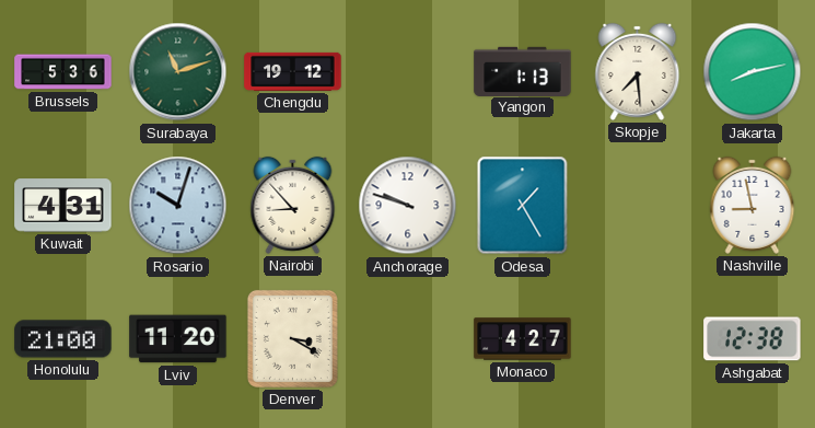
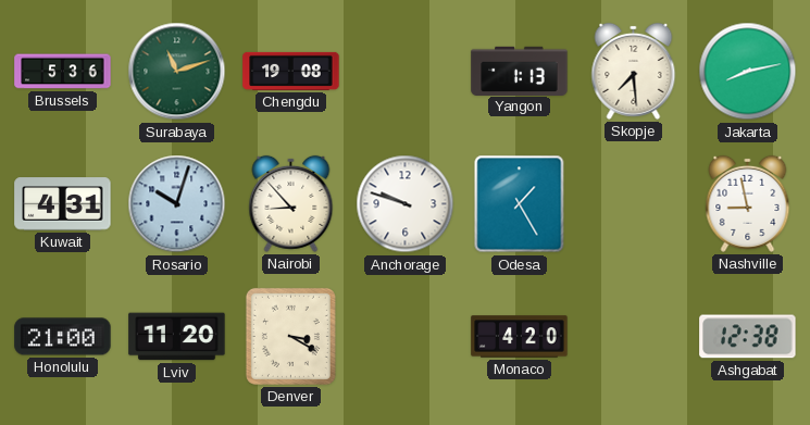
Chengdu: 19:12 -> 19:08 (291, 71)
Monaco: 4:27 -> 4:20 (520, 337)
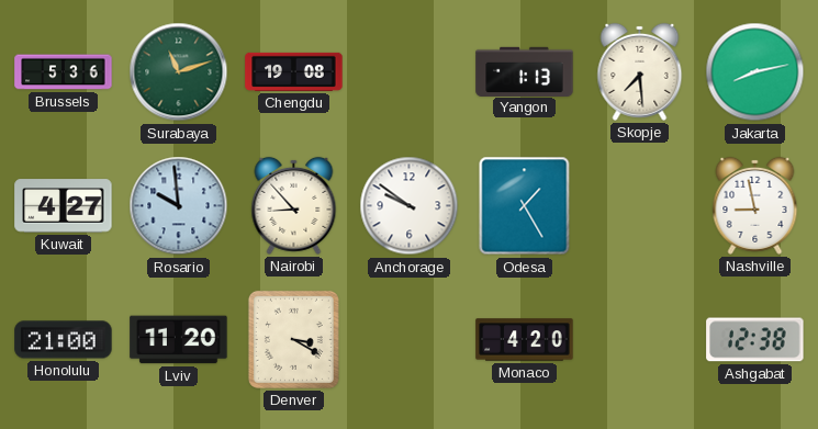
Kuwait: 4:31 -> 4:27 (64, 206)
Rosario: 10:03 -> 9:59 (179, 206)
Anchorage: 9:48 -> 9:51 (410, 206)
